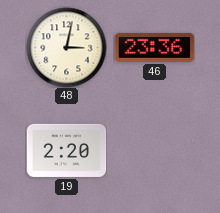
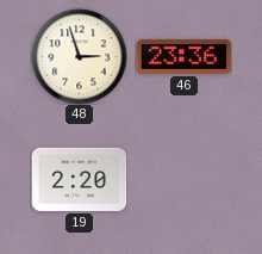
48: 3:02 -> 2:57 (79, 56)
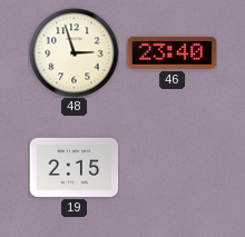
46: 23:36 -> 23:40 (171, 52)
19: 2:20 -> 2:15 (73, 167)
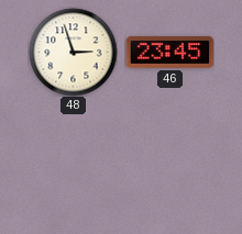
46: 23:40 -> 23:45 (169, 52)
19: 2:15 -> none (73, 167)
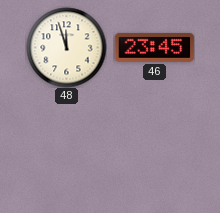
48: 2:57 -> 11:57 (66, 47)
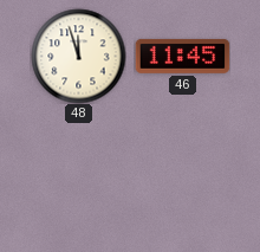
46: 23:45 -> 11:45 (182, 56)
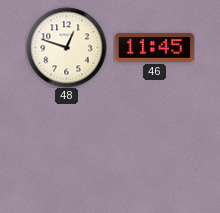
48: 11:57 -> 12:48 (66, 47)
